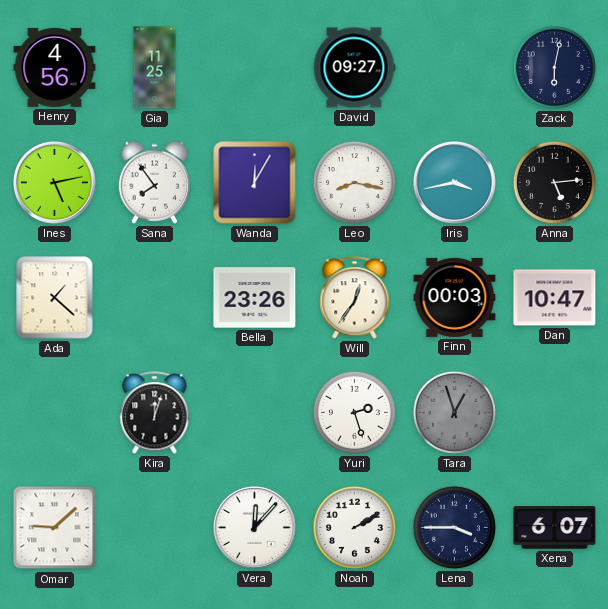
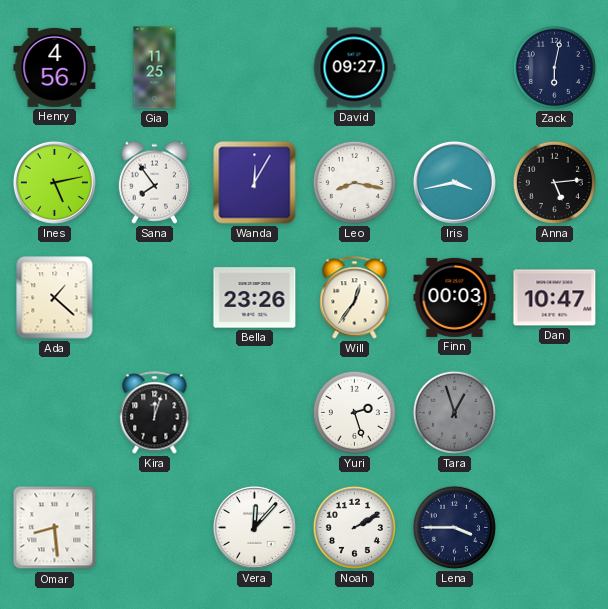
Omar: 9:08 -> 8:29 (55, 528)
Xena: 6:07 -> none (555, 528)
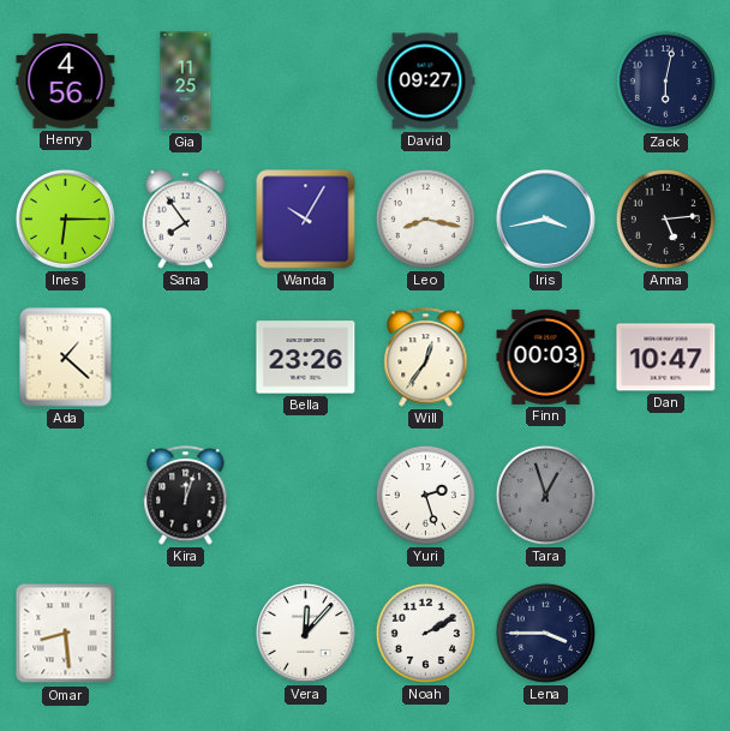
Ines: 5:13 -> 6:15 (65, 218)
Wanda: 12:05 -> 10:05 (306, 220)
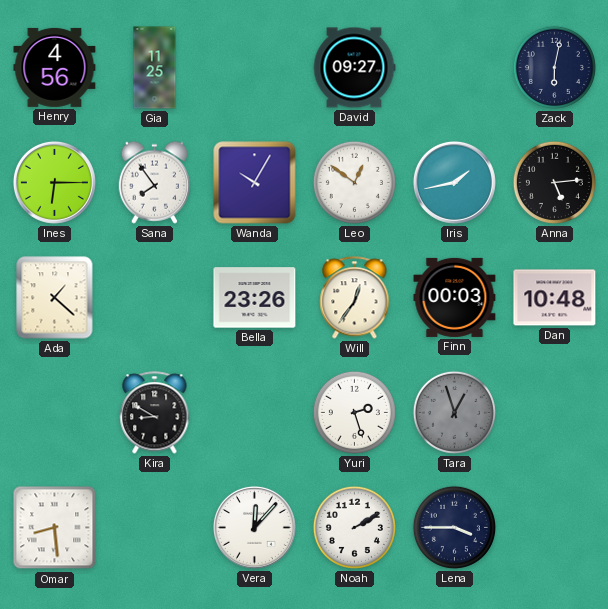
Leo: 8:17 -> 12:51 (354, 182)
Iris: 3:43 -> 1:43 (454, 182)
Dan: 10:47 -> 10:48 (555, 298)
Kira: 12:03 -> 8:50 (155, 413)
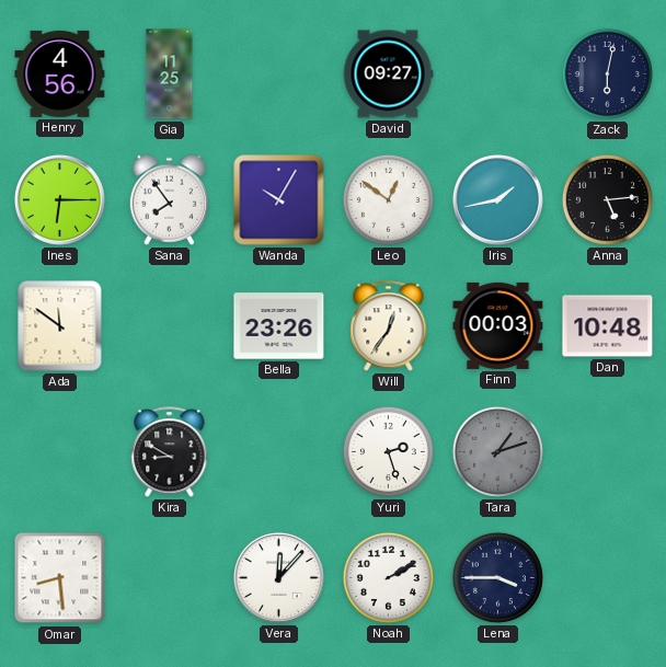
Ada: 1:22 -> 11:51 (60, 326)
Tara: 12:57 -> 1:12 (497, 451)
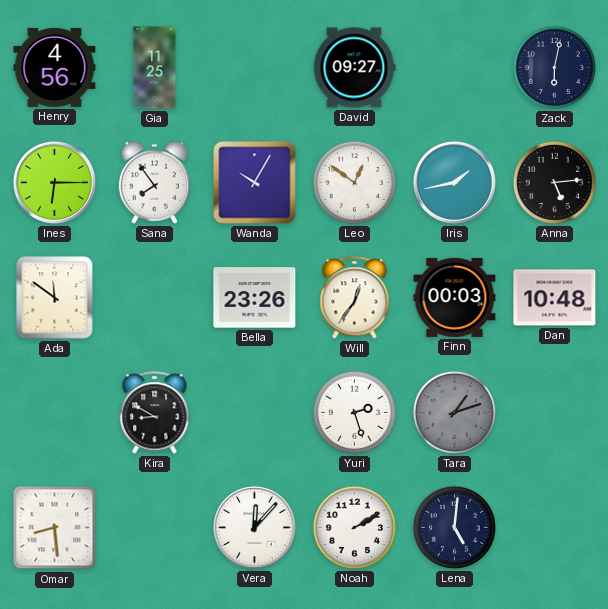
Lena: 3:45 -> 5:01 (454, 527)
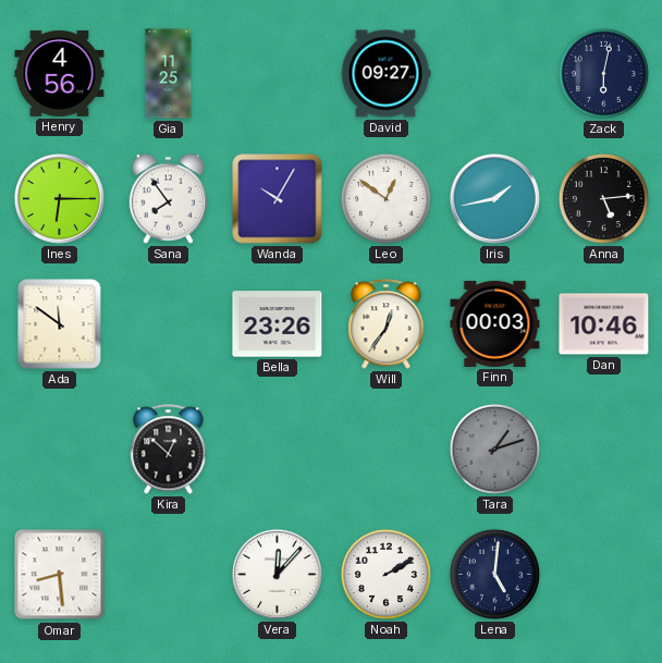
Dan: 10:48 -> 10:46 (604, 324)
Kira: 8:50 -> 12:52 (169, 450)
Yuri: 2:27 -> none (354, 412)
